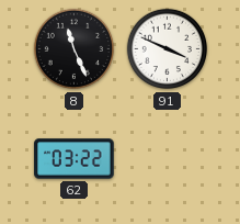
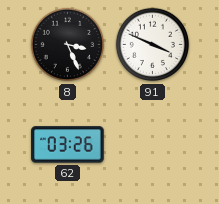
8: 11:26 -> 3:26 (68, 45)
62: 03:22 -> 03:26 (68, 145)
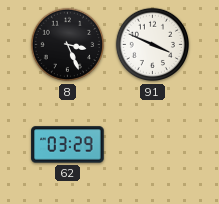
62: 03:26 -> 03:29 (68, 145)
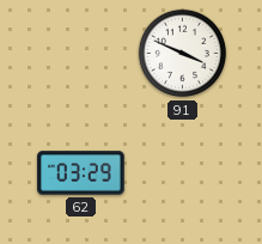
8: 3:26 -> none (68, 45)
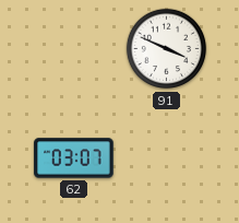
62: 03:29 -> 03:07 (74, 159)
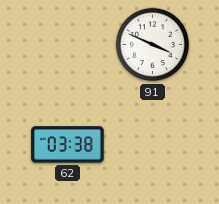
62: 03:07 -> 03:38 (68, 145)
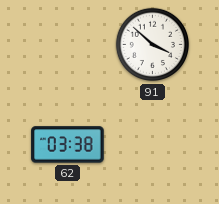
91: 3:49 -> 3:52 (153, 45)
